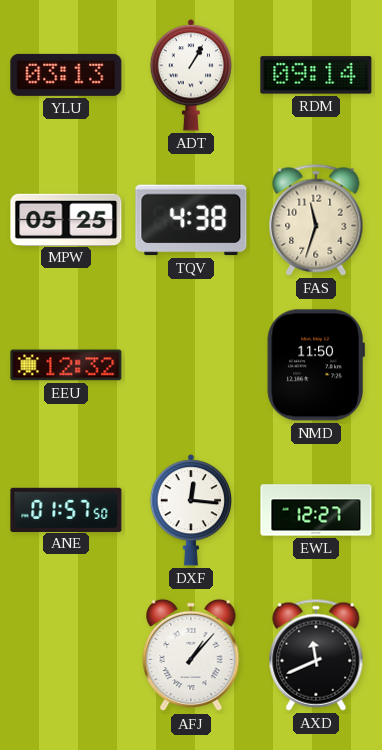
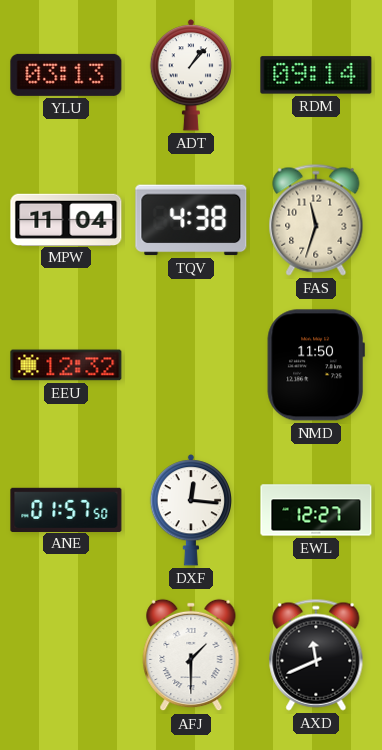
ADT: 1:05 -> 1:07 (190, 75)
MPW: 05:25 -> 11:04 (66, 219)
AFJ: 1:07 -> 1:30 (191, 655)
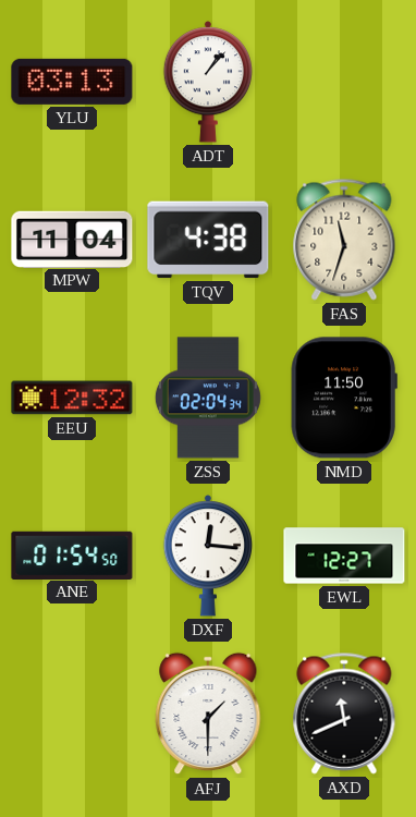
RDM: 09:14 -> none (316, 75)
ZSS: none -> 02:04 (208, 398)
ANE: 01:57 -> 01:54 (72, 554)
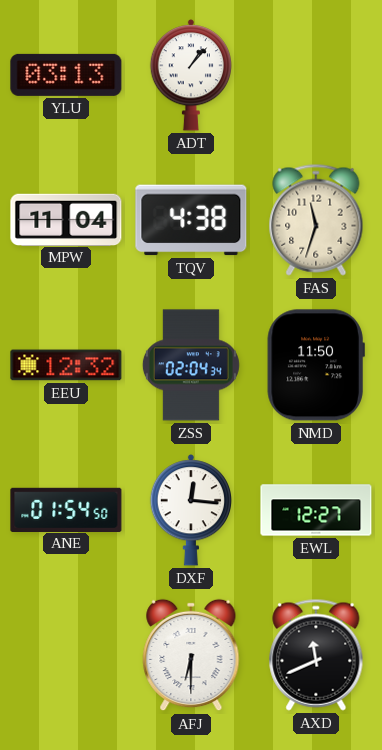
AFJ: 1:30 -> 6:30 (191, 655)
